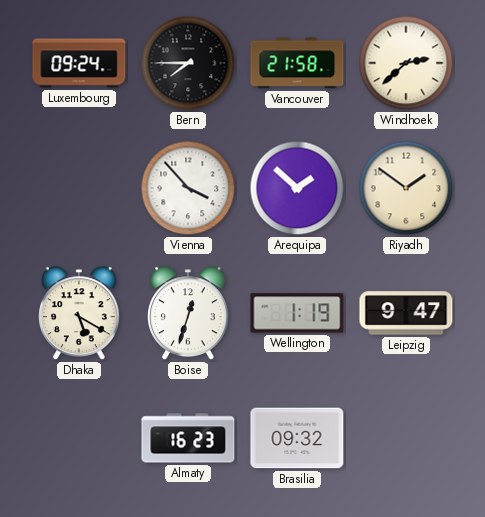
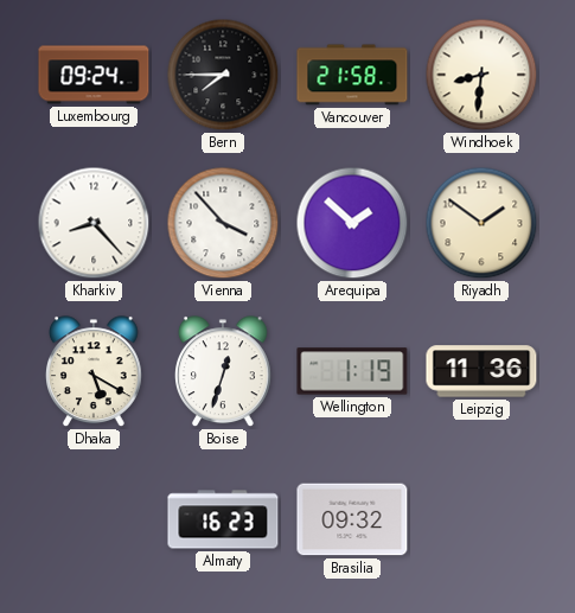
Windhoek: 2:38 -> 8:31 (481, 75)
Kharkiv: none -> 8:23 (94, 223)
Leipzig: 9:47 -> 11:36 (481, 371)
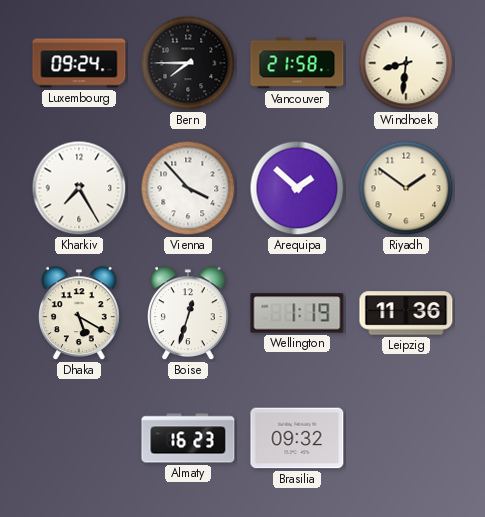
Kharkiv: 8:23 -> 7:25 (79, 188)
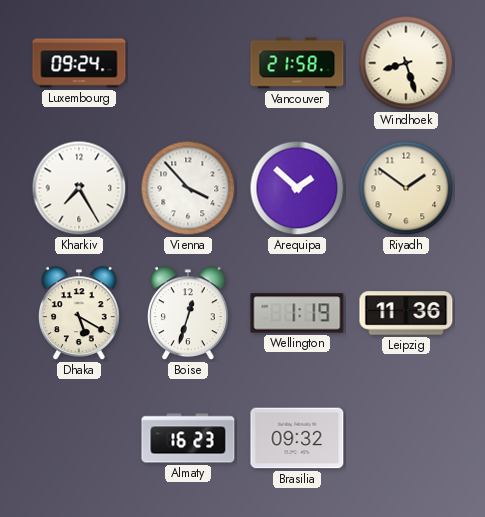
Bern: 7:45 -> none (188, 63)
Windhoek: 8:31 -> 8:27 (406, 63)
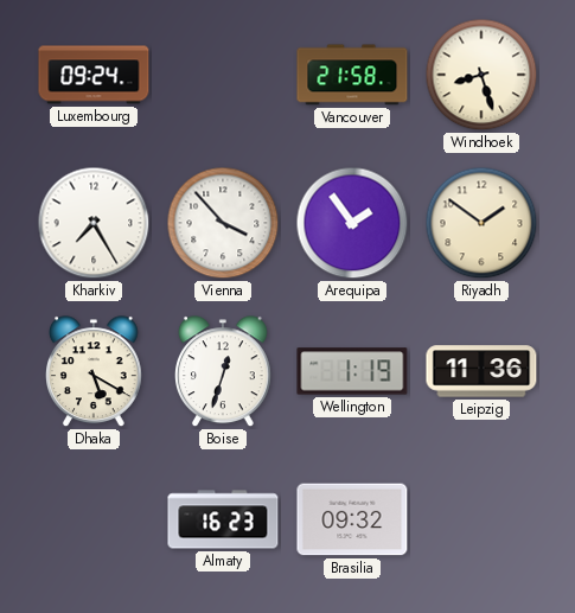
Arequipa: 1:52 -> 1:54 (352, 223)
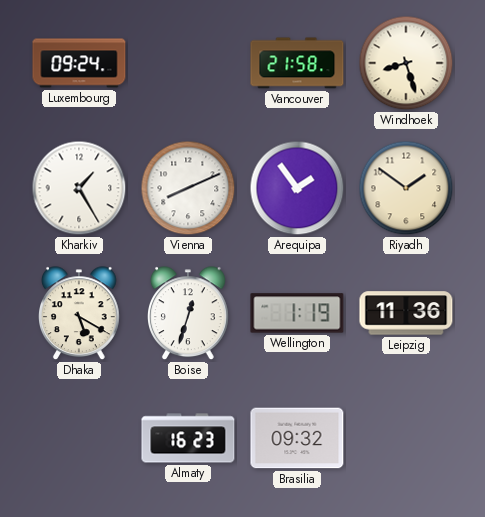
Kharkiv: 7:25 -> 1:25 (79, 188)
Vienna: 3:53 -> 8:11 (188, 188)
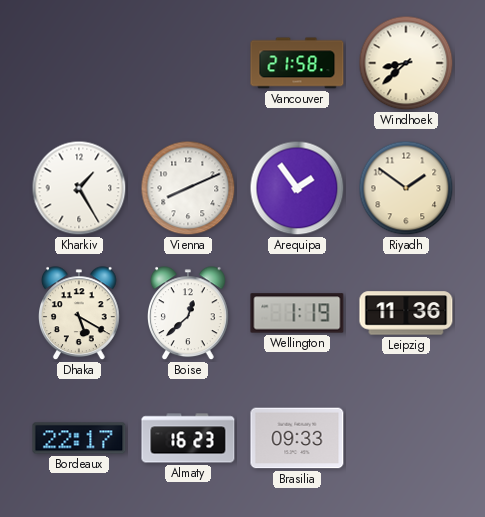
Luxembourg: 09:24 -> none (79, 63)
Windhoek: 8:27 -> 8:38 (406, 63)
Boise: 12:33 -> 12:38 (189, 314)
Bordeaux: none -> 22:17 (79, 438)
Brasilia: 09:32 -> 09:33 (297, 438)
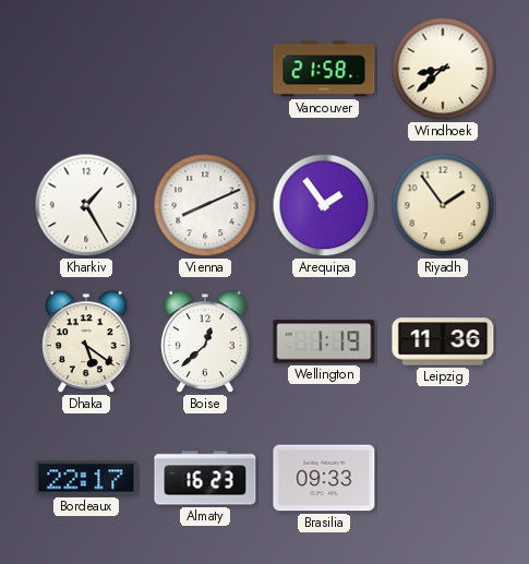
Riyadh: 1:51 -> 1:54 (443, 205)
Dhaka: 5:20 -> 5:21 (87, 343)
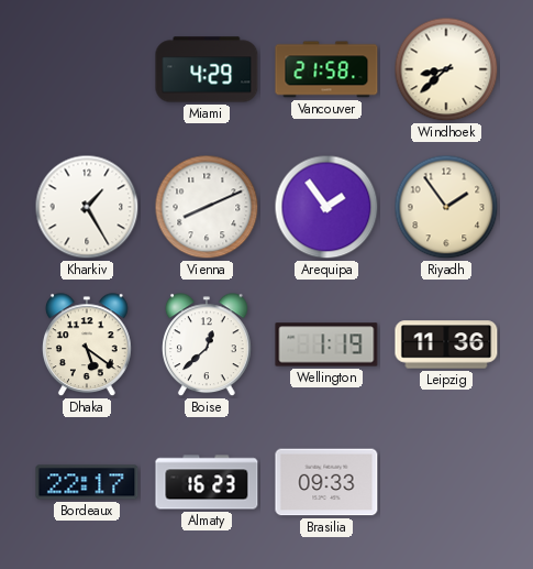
Miami: none -> 4:29 (207, 69)
